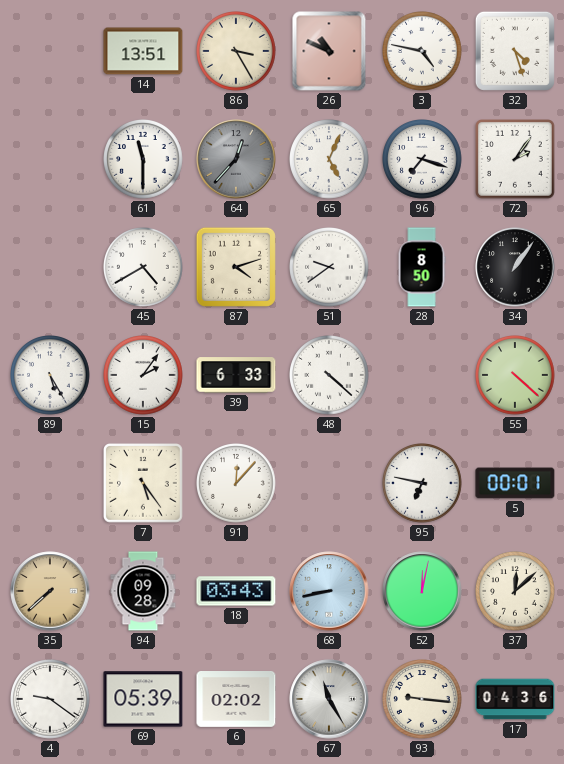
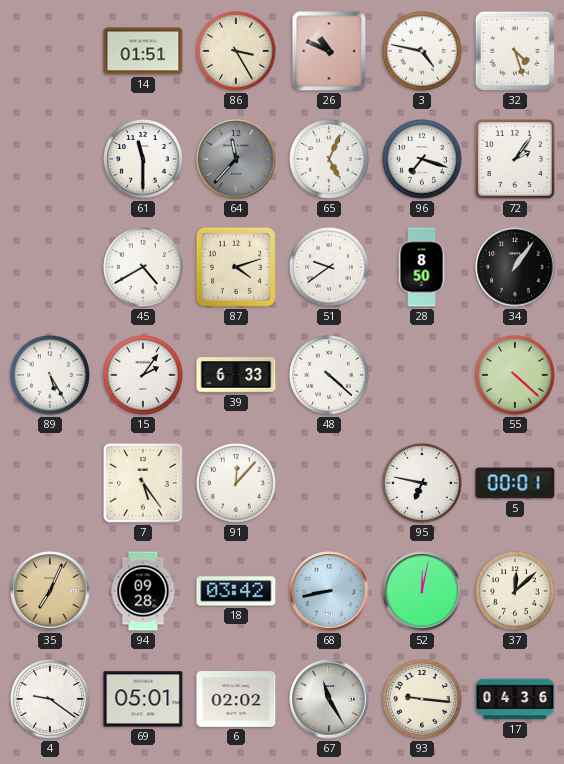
14: 13:51 -> 01:51 (143, 51)
64: 12:37 -> 11:37 (236, 159)
35: 7:38 -> 7:04 (50, 591)
18: 03:43 -> 03:42 (236, 591)
69: 05:39 -> 05:01 (143, 699)
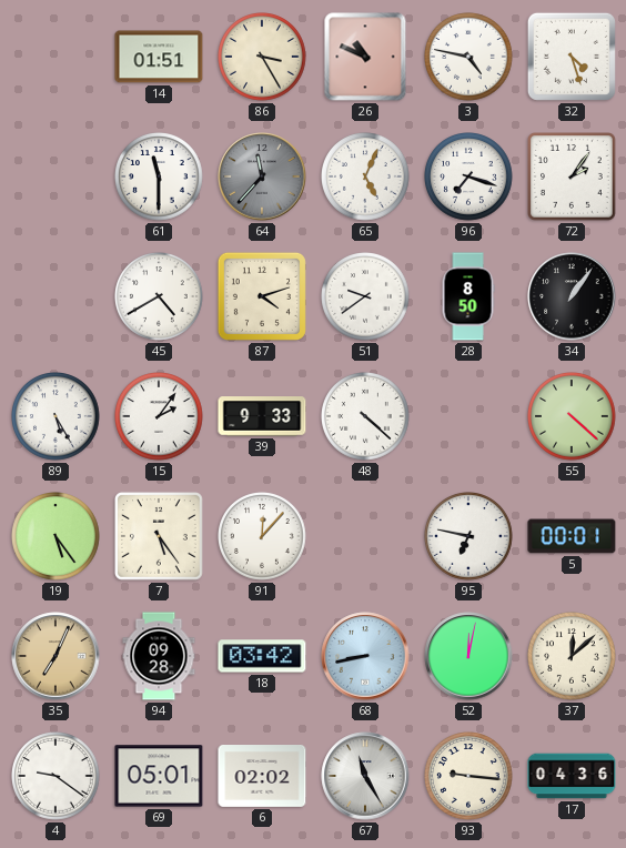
39: 6:33 -> 9:33 (262, 416)
19: none -> 5:24 (57, 537)
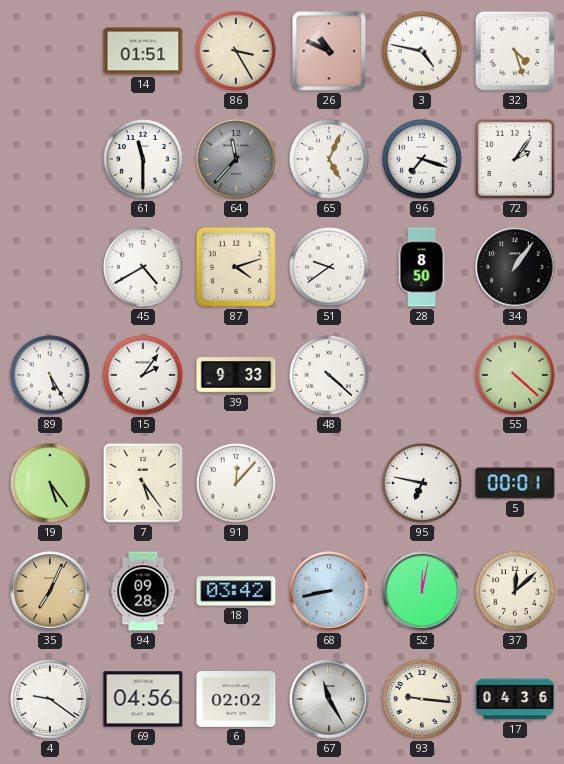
69: 05:01 -> 04:56 (143, 699)
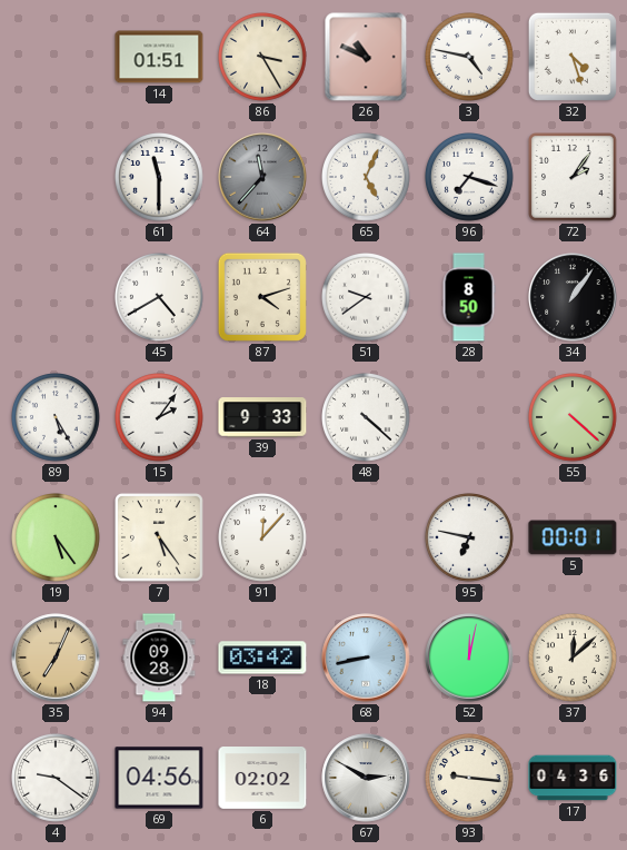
67: 11:25 -> 2:50 (366, 778)
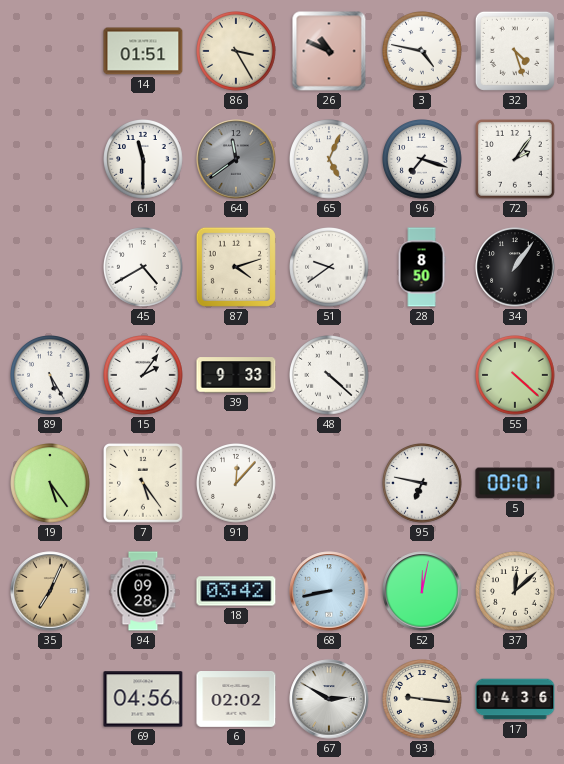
64: 11:37 -> 11:39 (236, 159)
4: 9:21 -> none (57, 779)
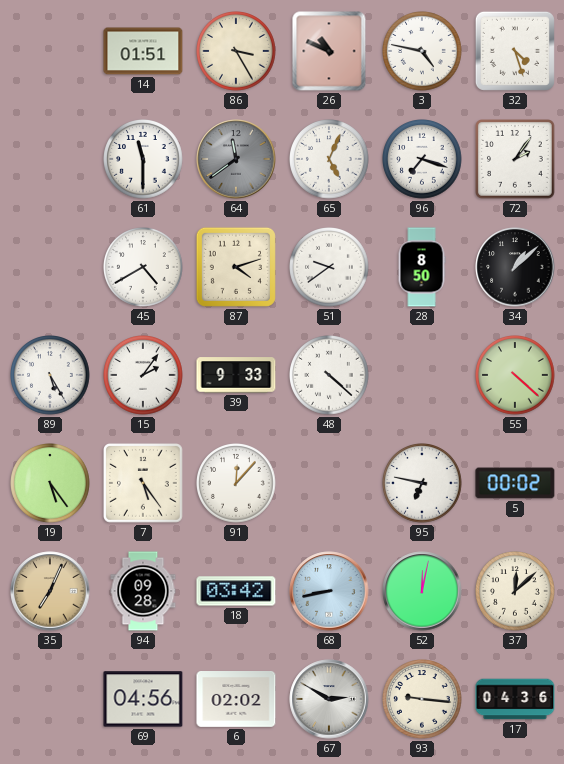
34: 1:06 -> 1:08 (515, 267)
5: 00:01 -> 00:02 (515, 483)
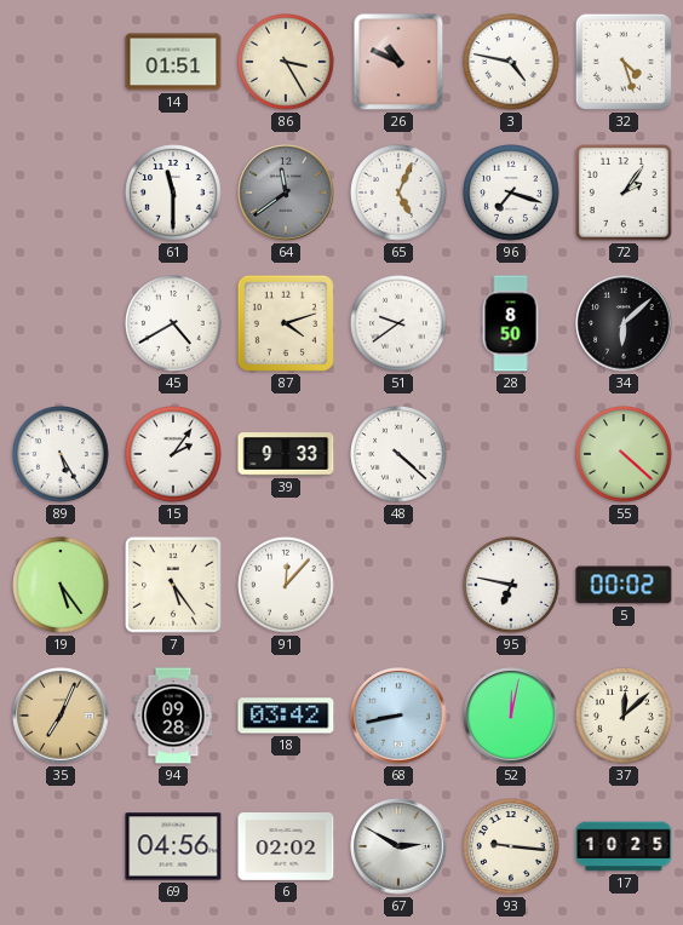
34: 1:08 -> 6:08 (624, 323)
17: 04:36 -> 10:25 (624, 846)
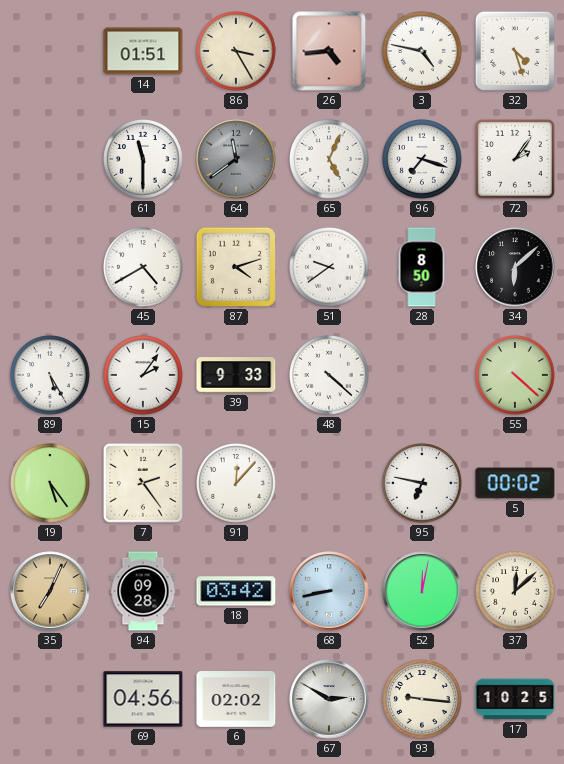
26: 10:49 -> 4:44 (329, 51)
7: 5:24 -> 2:24 (144, 484)
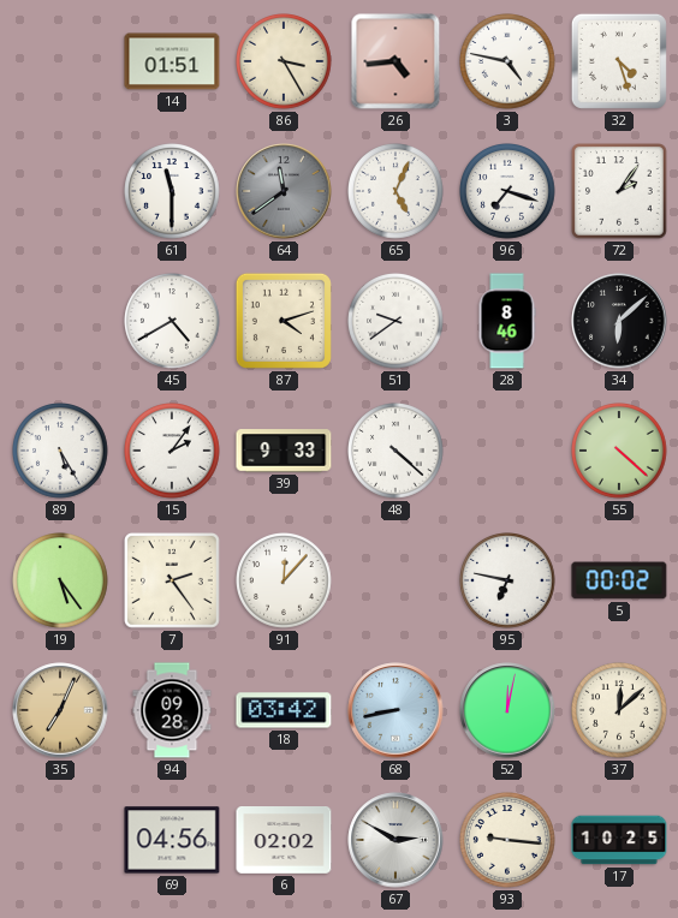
28: 8:50 -> 8:46 (507, 321)
